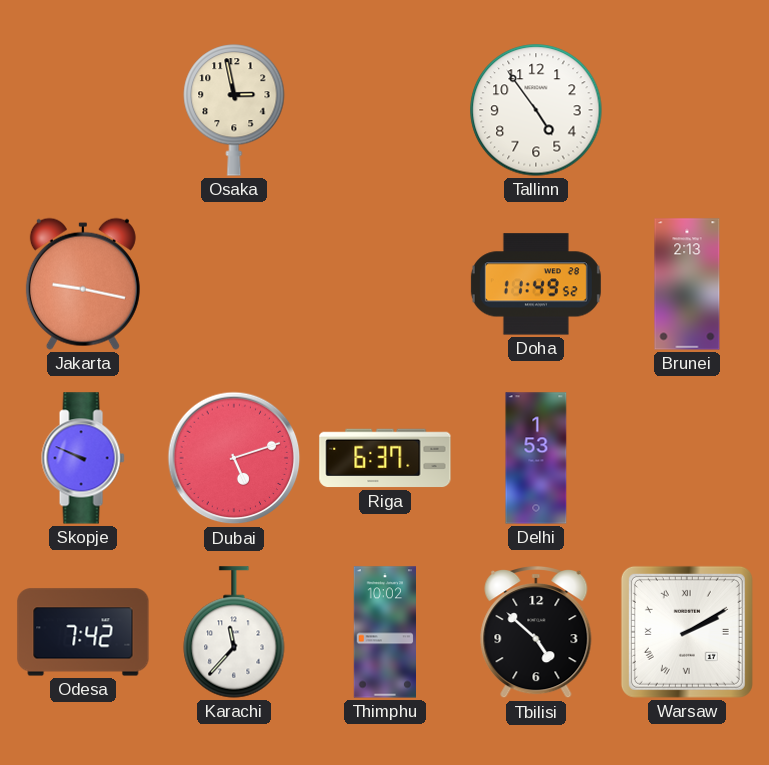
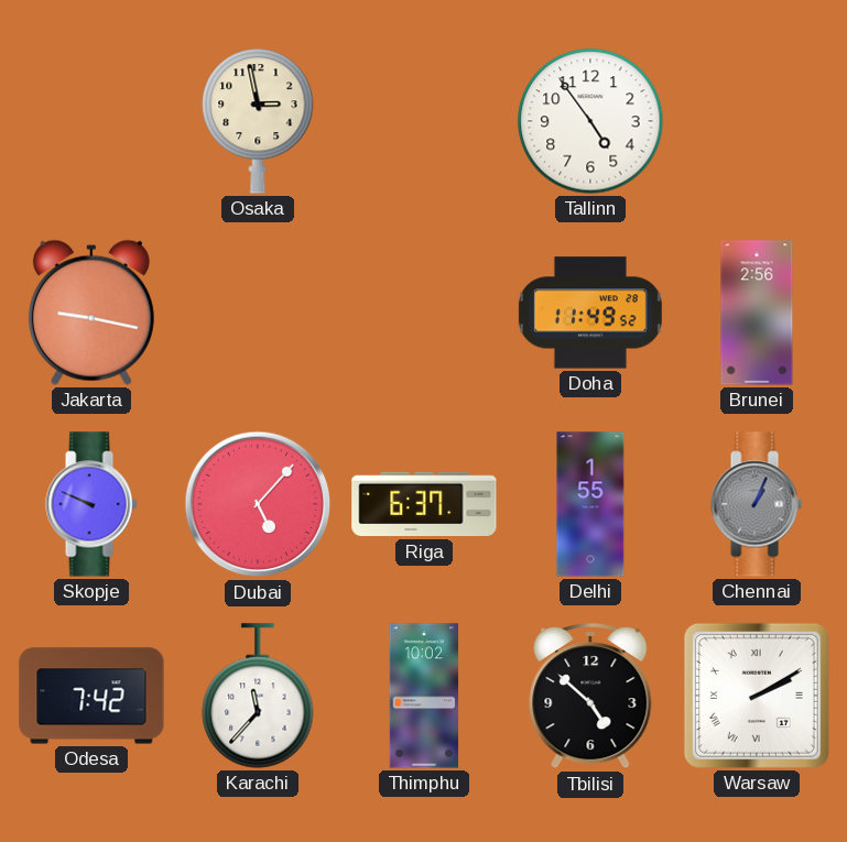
Brunei: 2:13 -> 2:56 (757, 313)
Dubai: 5:12 -> 5:07 (258, 504)
Delhi: 1:53 -> 1:55 (590, 504)
Chennai: none -> 1:04 (757, 504)
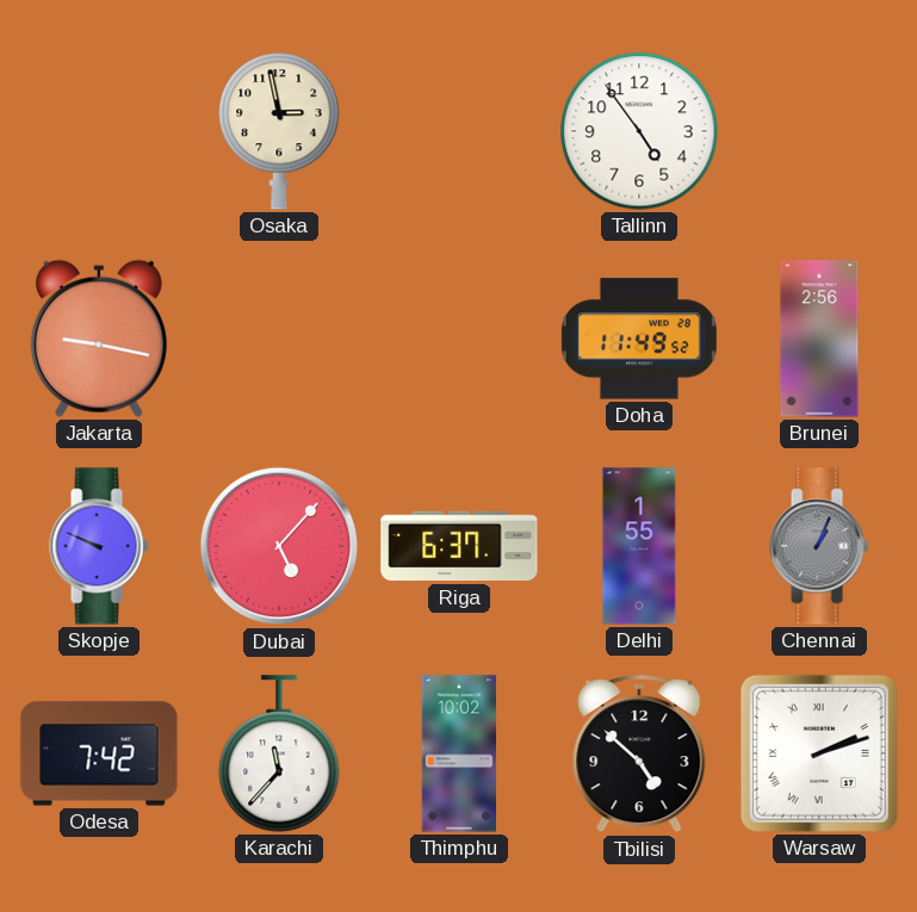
Warsaw: 2:10 -> 2:12 (819, 753)
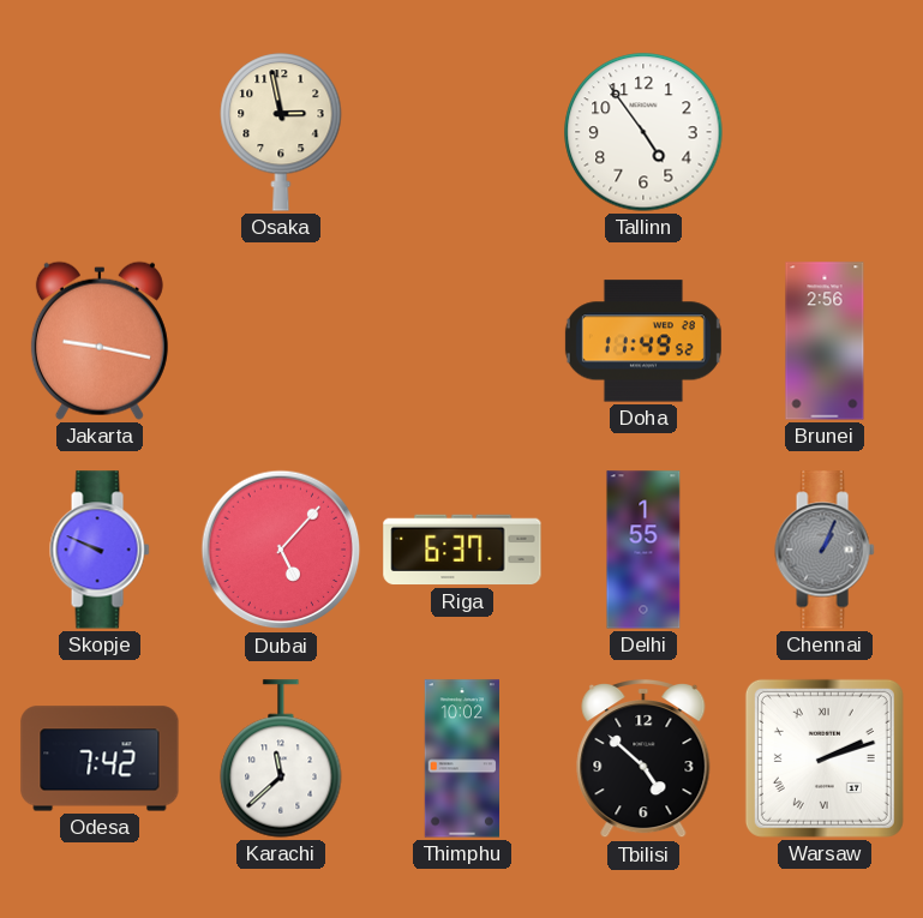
Karachi: 11:37 -> 11:38 (281, 758)
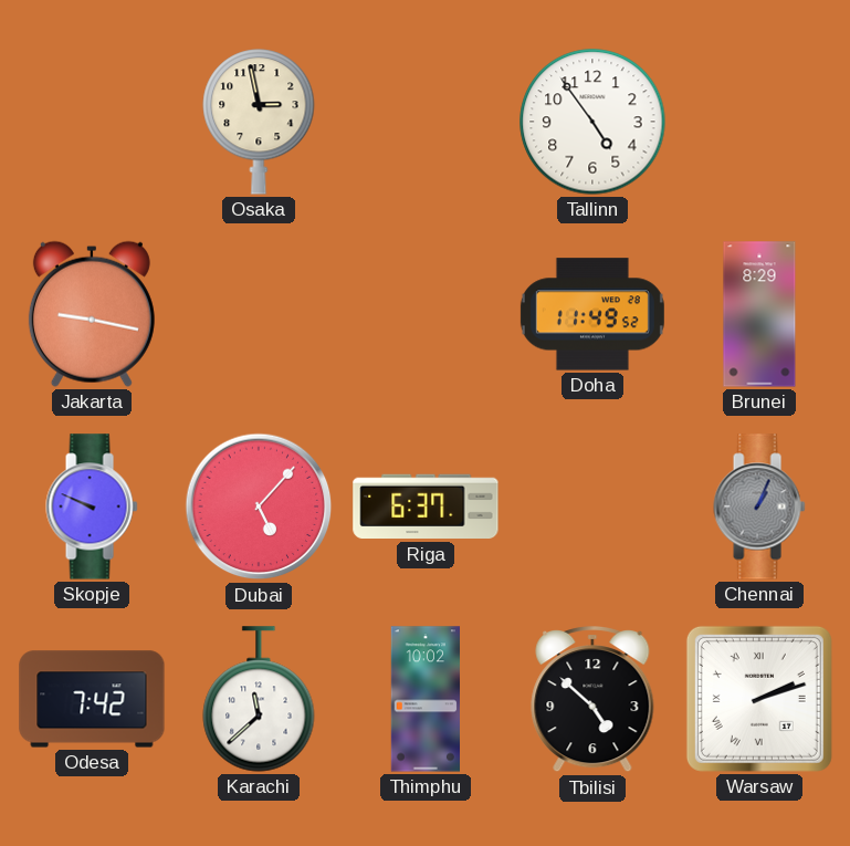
Brunei: 2:56 -> 8:29 (759, 314)
Delhi: 1:55 -> none (643, 550)
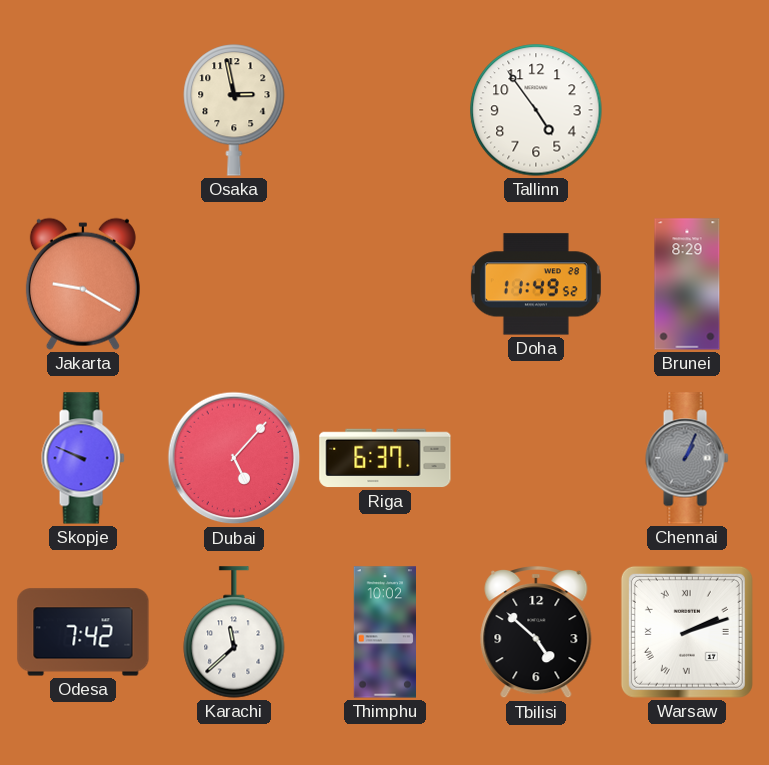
Jakarta: 9:17 -> 9:20 (83, 284)
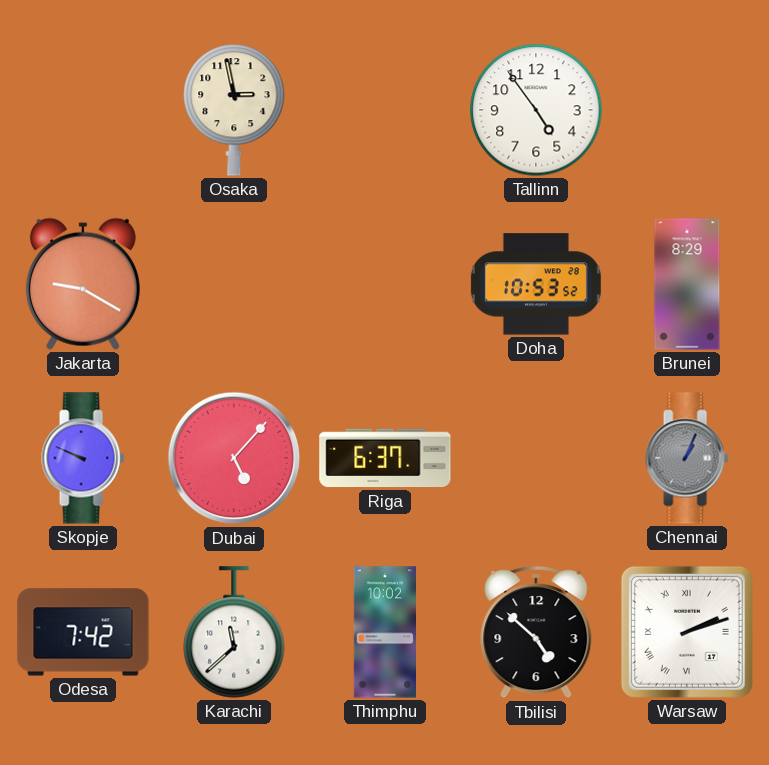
Doha: 11:49 -> 10:53 (536, 284)
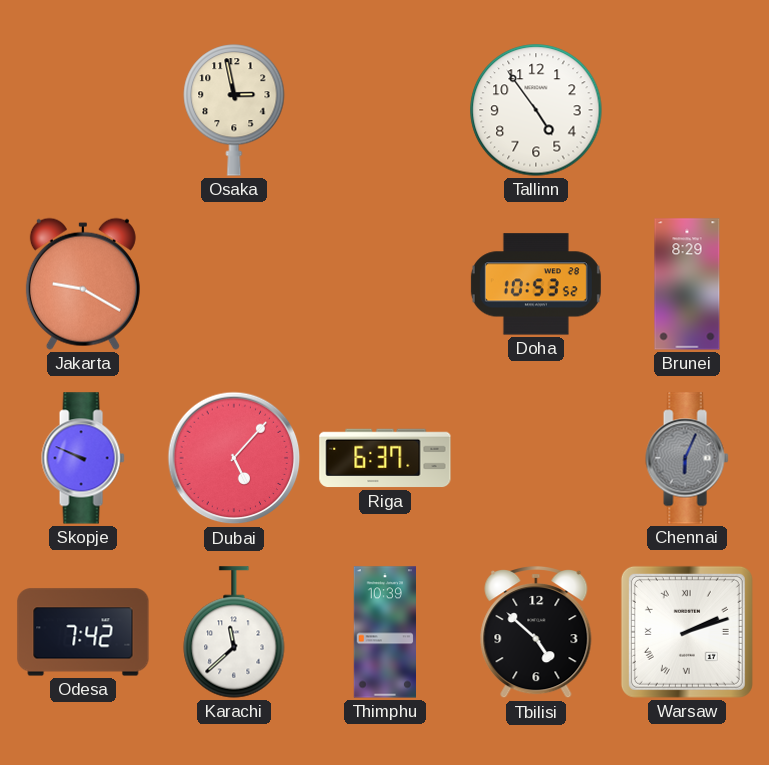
Chennai: 1:04 -> 6:04 (687, 458)
Thimphu: 10:02 -> 10:39 (385, 632)
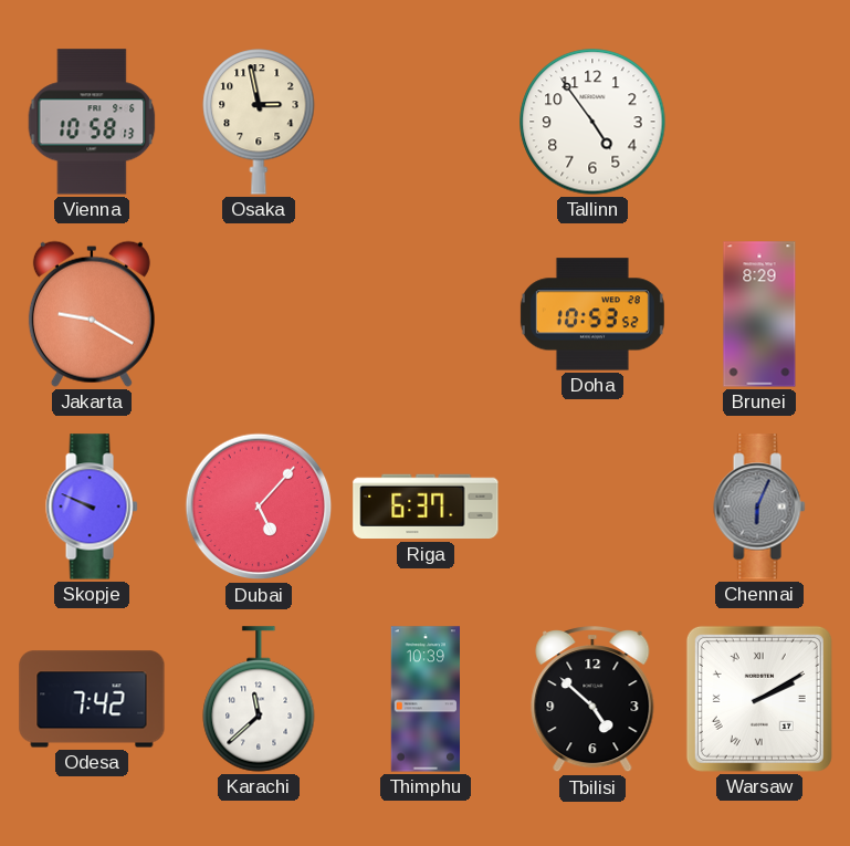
Vienna: none -> 10:58 (92, 122)
Warsaw: 2:12 -> 2:10 (759, 699)
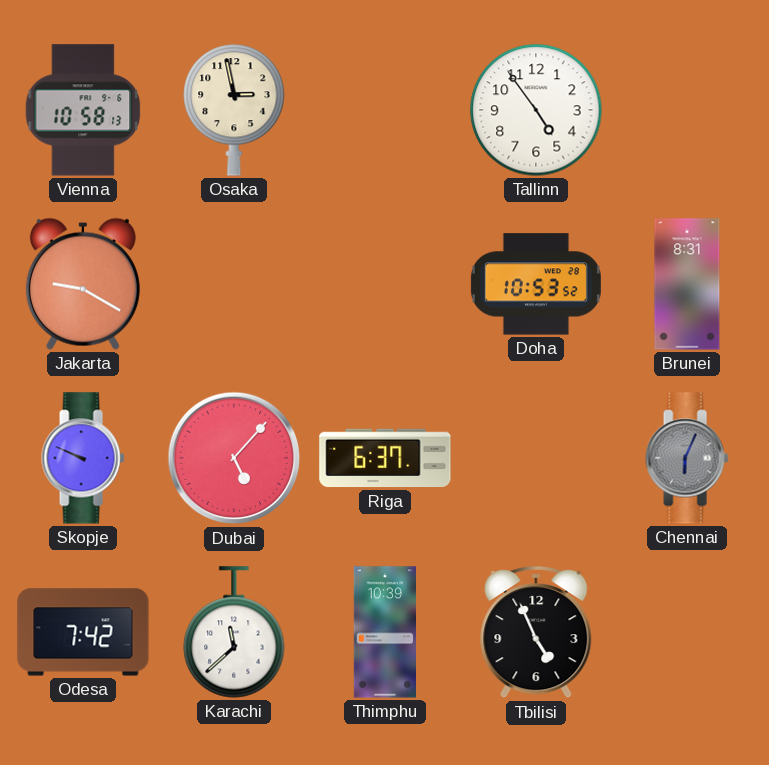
Brunei: 8:29 -> 8:31 (687, 284)
Tbilisi: 4:52 -> 4:56 (536, 632)
Warsaw: 2:10 -> none (759, 699)
